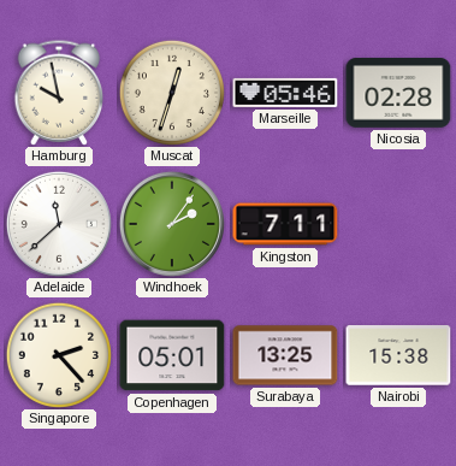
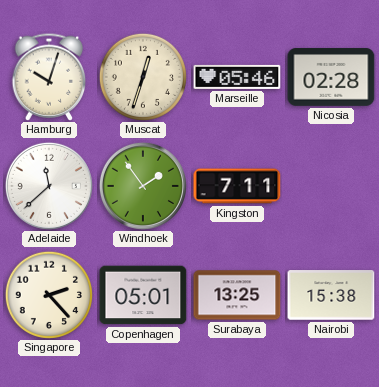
Hamburg: 9:58 -> 10:03 (49, 77)
Windhoek: 2:06 -> 1:54 (143, 186)
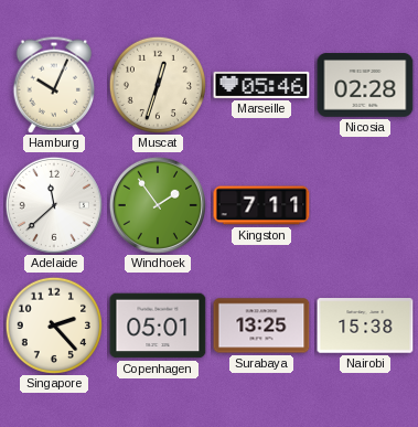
Hamburg: 10:03 -> 10:04 (54, 85)
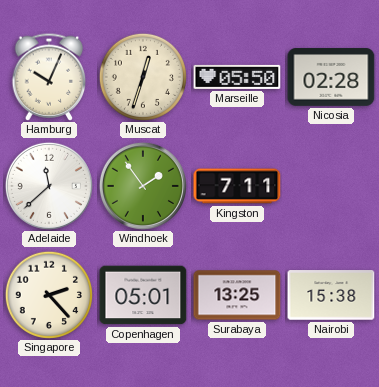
Marseille: 05:46 -> 05:50 (237, 77)
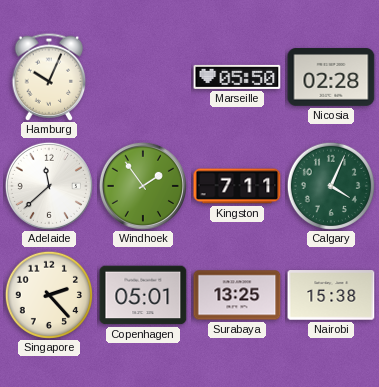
Muscat: 12:33 -> none (143, 77)
Calgary: none -> 4:04 (331, 186)
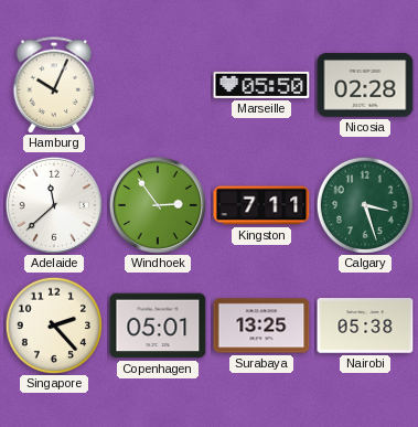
Windhoek: 1:54 -> 2:54 (158, 205)
Calgary: 4:04 -> 3:27 (365, 205)
Nairobi: 15:38 -> 05:38 (365, 325)
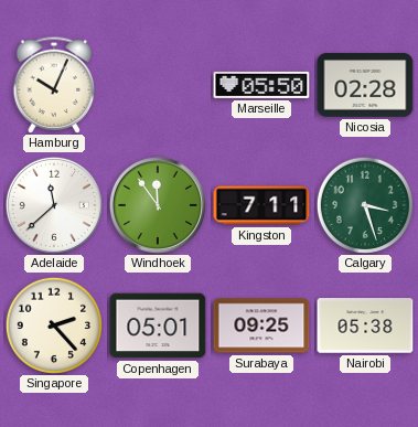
Windhoek: 2:54 -> 11:54 (158, 205)
Surabaya: 13:25 -> 09:25 (261, 325)
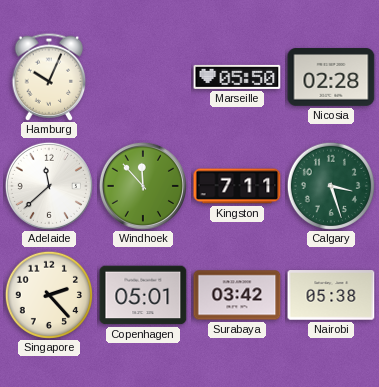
Windhoek: 11:54 -> 11:53 (143, 186)
Surabaya: 09:25 -> 03:42 (237, 295)
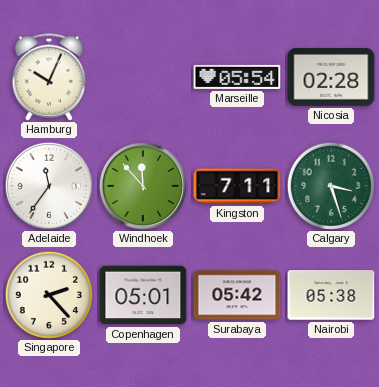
Marseille: 05:50 -> 05:54 (237, 77)
Adelaide: 11:38 -> 11:36 (49, 186)
Surabaya: 03:42 -> 05:42 (237, 295)
